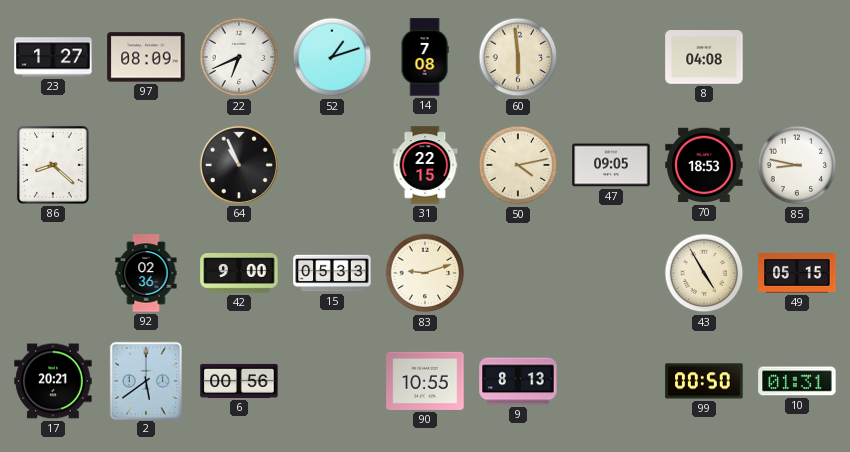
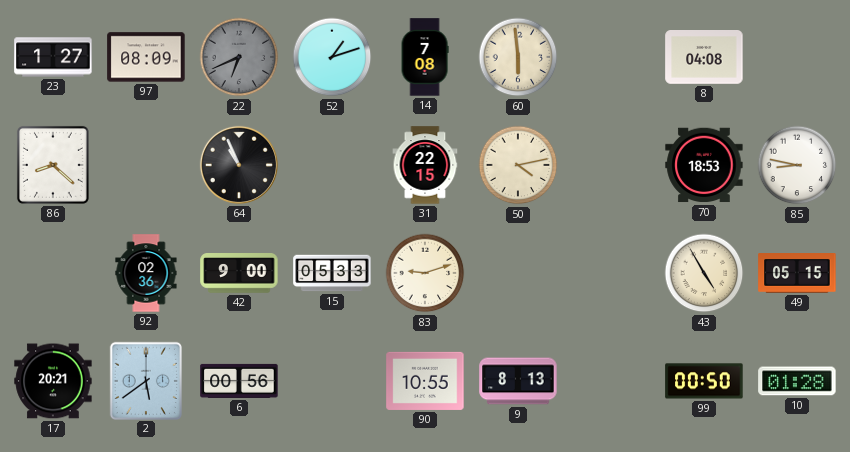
22 dial: white -> grey (239, 57)
47: 09:05 -> none (611, 165)
10: 01:31 -> 01:28 (797, 381)
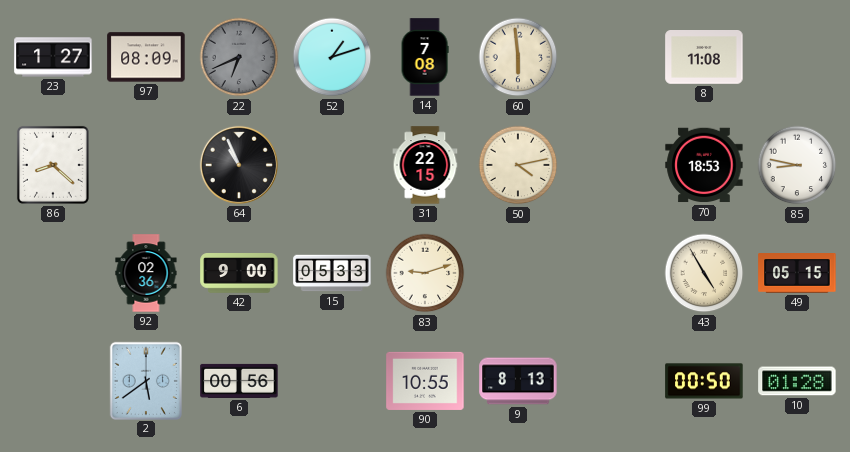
8: 04:08 -> 11:08 (704, 58)
17: 20:21 -> none (53, 381)
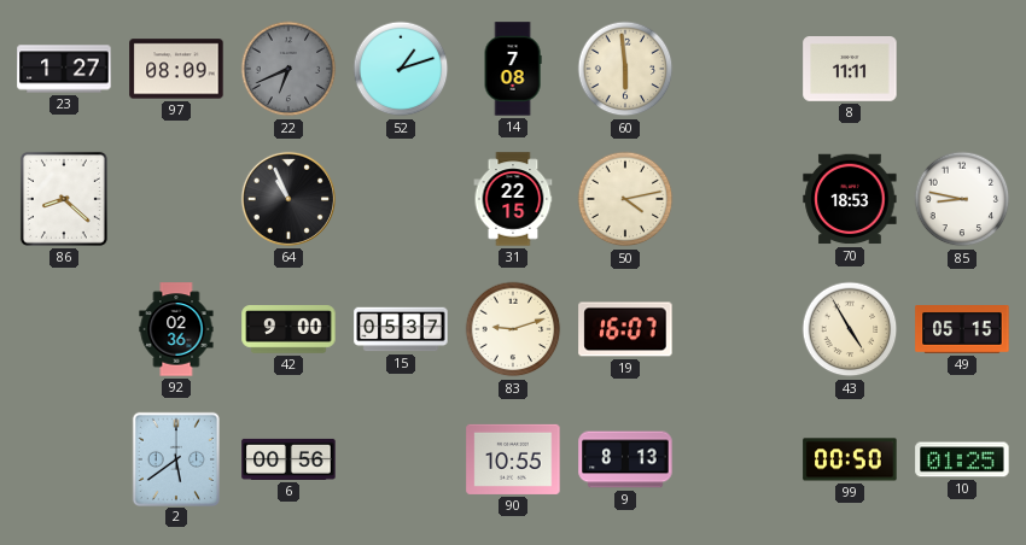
8: 11:08 -> 11:11 (850, 70)
15: 05:33 -> 05:37 (401, 329)
19: none -> 16:07 (625, 329)
10: 01:28 -> 01:25 (962, 459)
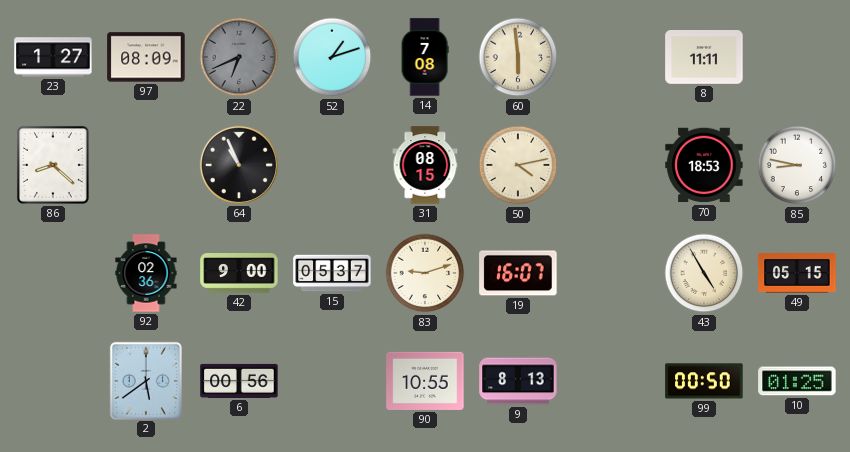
31: 22:15 -> 08:15 (425, 165)
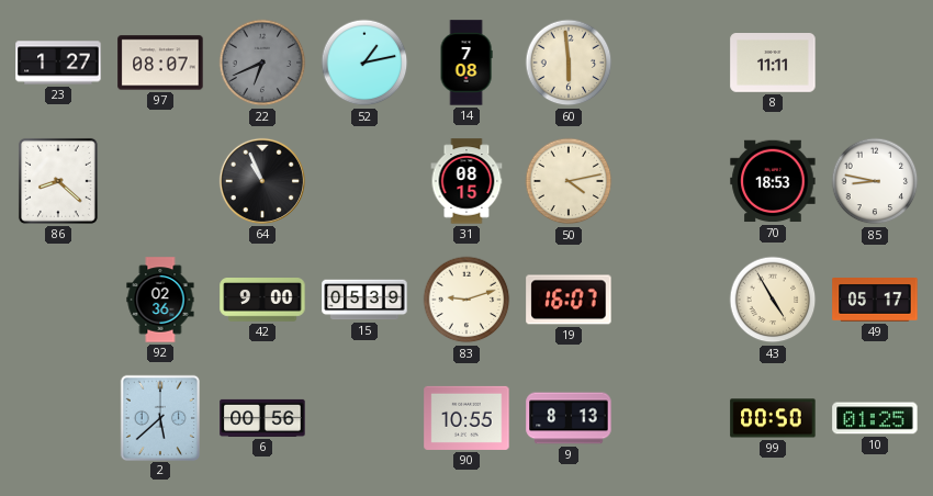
97: 08:09 -> 08:07 (160, 63)
52: 1:12 -> 1:13 (364, 63)
15: 05:37 -> 05:39 (364, 300)
49: 05:15 -> 05:17 (875, 300)
2: 5:39 -> 5:38 (159, 417)
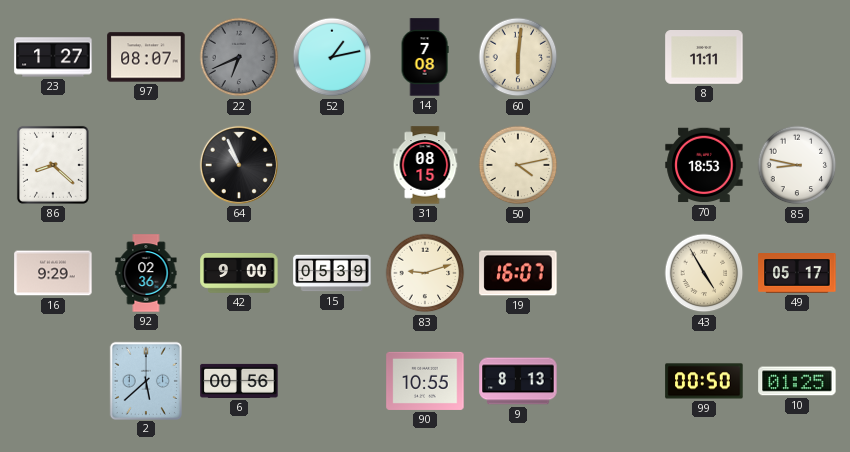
60: 5:59 -> 6:01 (518, 57)
16: none -> 9:29 (53, 273)
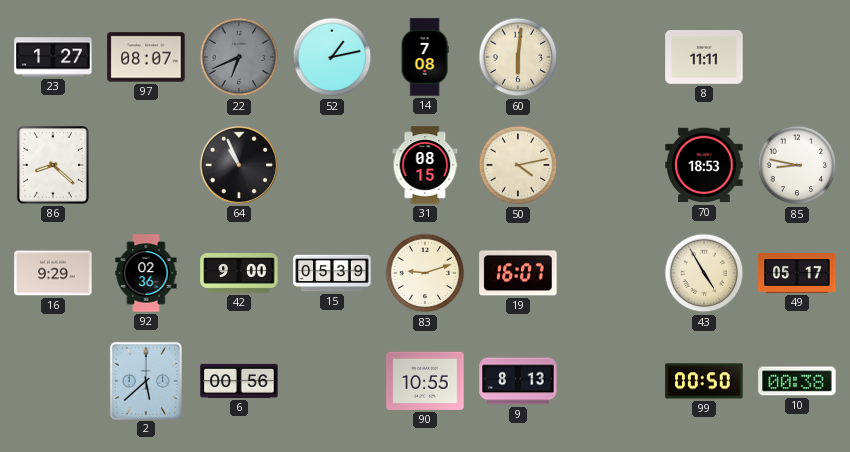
10: 01:25 -> 00:38 (797, 381)
